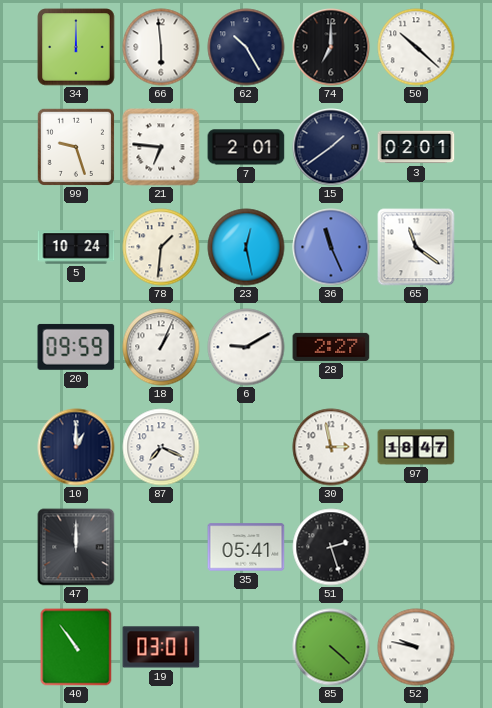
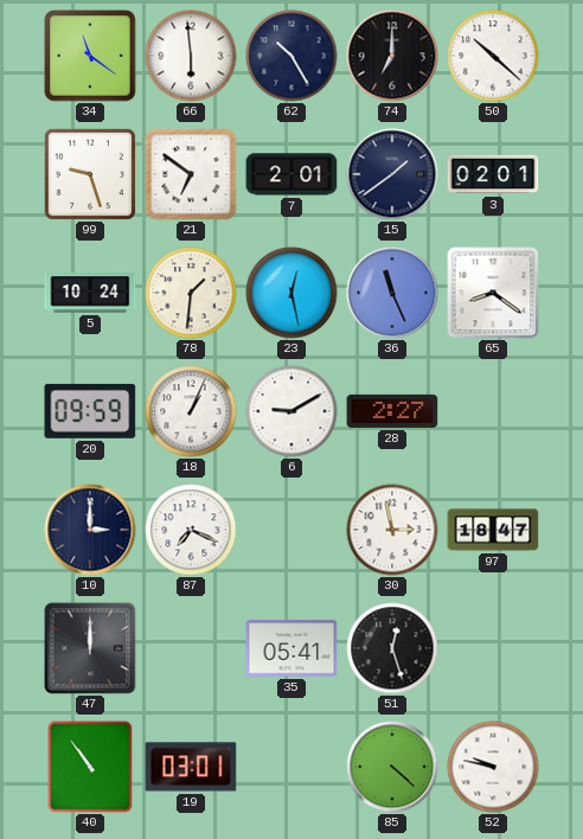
34: 12:00 -> 11:21 (90, 56)
21: 6:46 -> 6:51 (191, 174)
65: 11:21 -> 8:21 (493, 293)
10: 1:00 -> 3:00 (90, 530)
51: 2:27 -> 12:27 (392, 648)
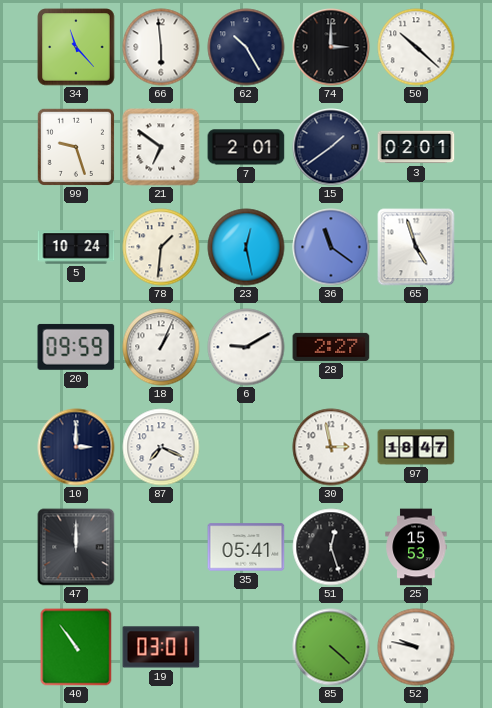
34: 11:21 -> 11:23 (76, 47)
74: 7:00 -> 3:00 (331, 47)
36: 11:26 -> 11:21 (331, 247)
65: 8:21 -> 4:57 (416, 247)
25: none -> 15:53 (416, 547)
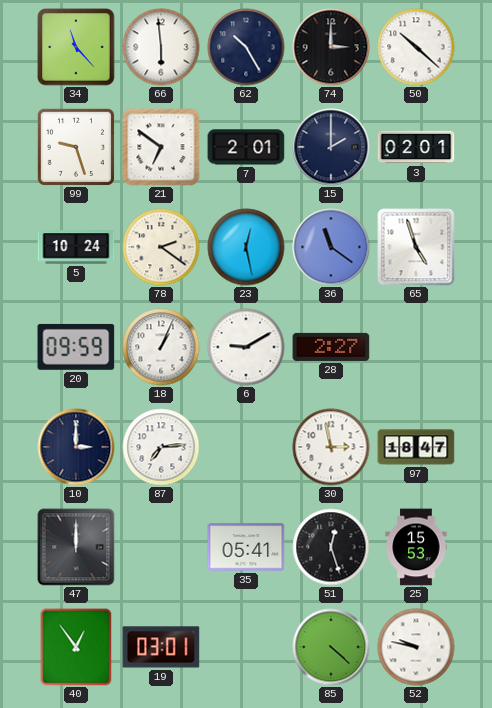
15: 1:39 -> 2:00 (331, 147)
78: 1:31 -> 2:21 (161, 247)
87: 7:19 -> 7:14 (161, 447)
40: 10:54 -> 12:54 (76, 647)
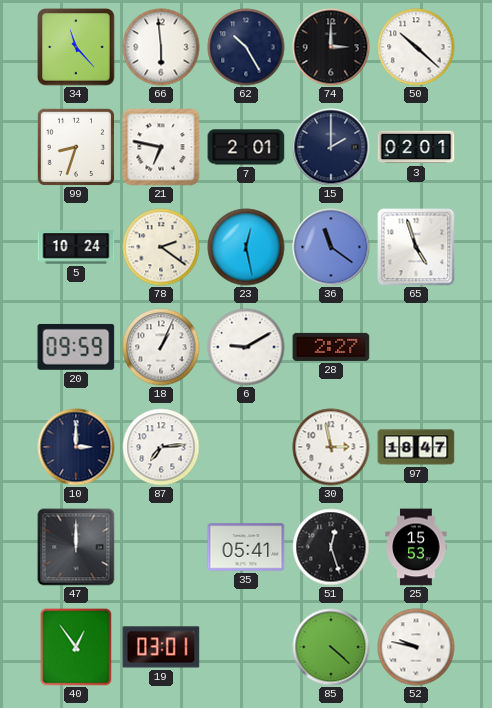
99: 9:27 -> 8:33 (76, 147)
21: 6:51 -> 6:47 (161, 147)
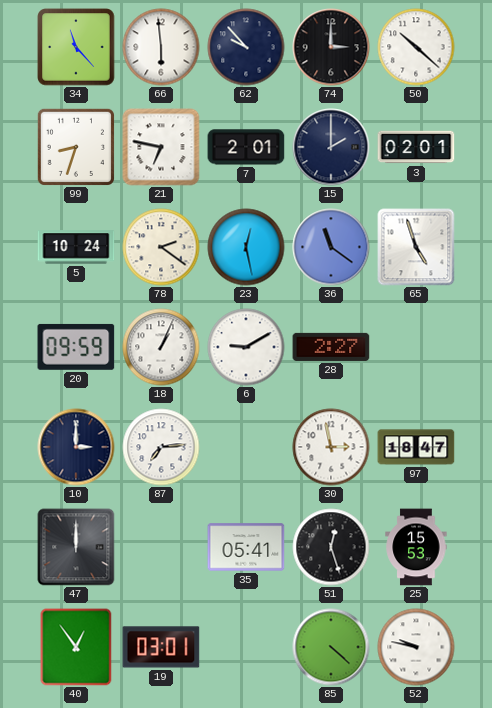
62: 10:25 -> 9:53 (246, 47)
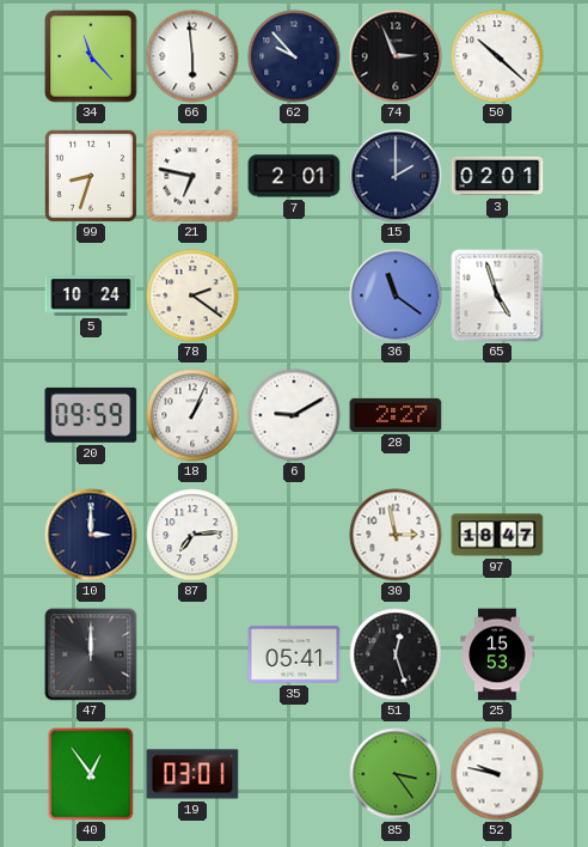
74: 3:00 -> 2:56 (396, 56)
23: 12:28 -> none (246, 247)
85: 4:22 -> 3:24 (396, 774)
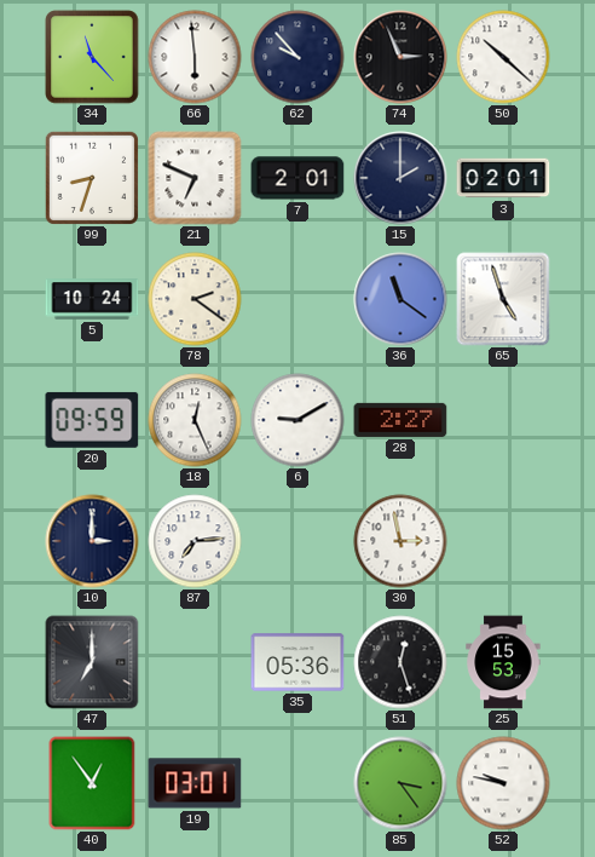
21: 6:47 -> 6:49 (195, 178)
18: 1:04 -> 12:26 (195, 420)
97: 18:47 -> none (497, 535)
47: 12:00 -> 7:00 (92, 662)
35: 05:41 -> 05:36 (297, 662)
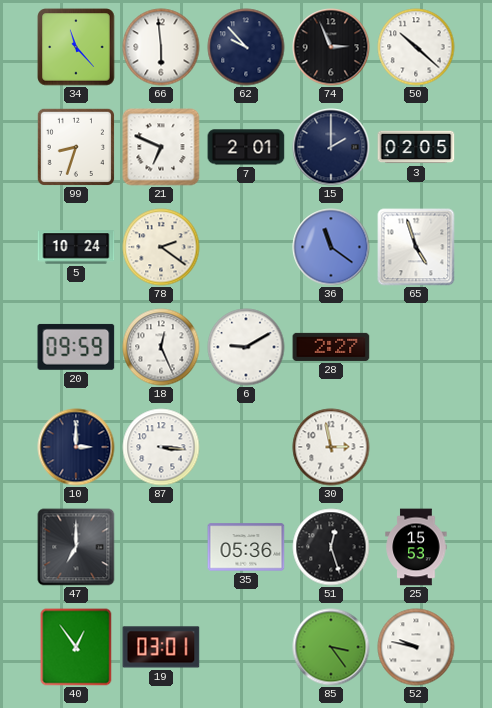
3: 02:01 -> 02:05 (416, 147)
87: 7:14 -> 3:16 (161, 447)
